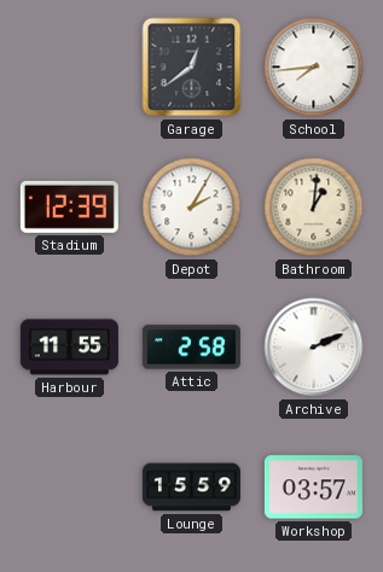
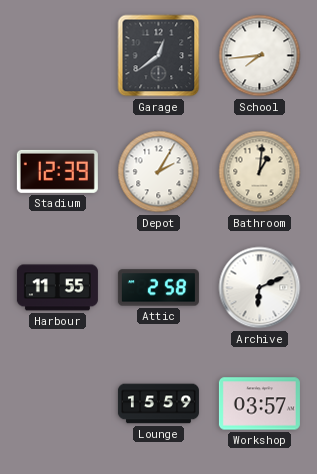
Archive: 2:11 -> 6:11 (260, 288)
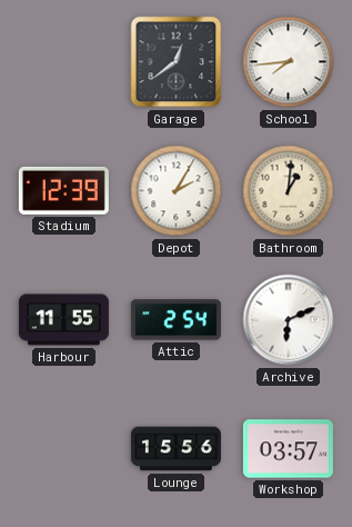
Attic: 2:58 -> 2:54 (175, 320)
Lounge: 15:59 -> 15:56 (175, 449)
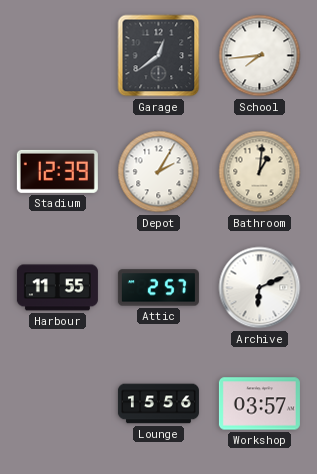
Attic: 2:54 -> 2:57 (158, 288)
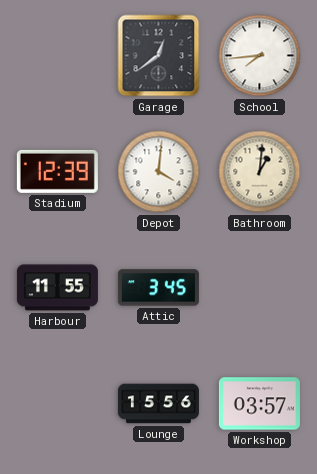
Depot: 2:05 -> 4:01 (159, 172)
Attic: 2:57 -> 3:45 (158, 288)
Archive: 6:11 -> none (260, 288)
